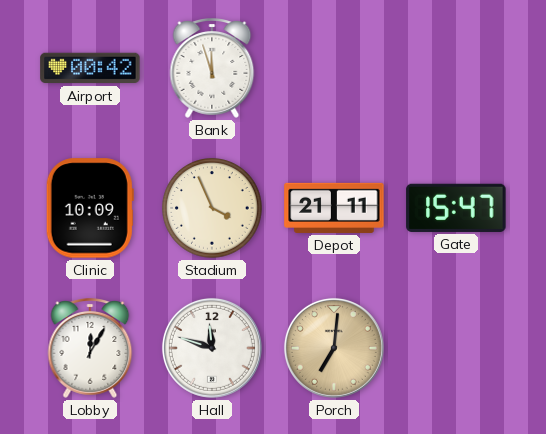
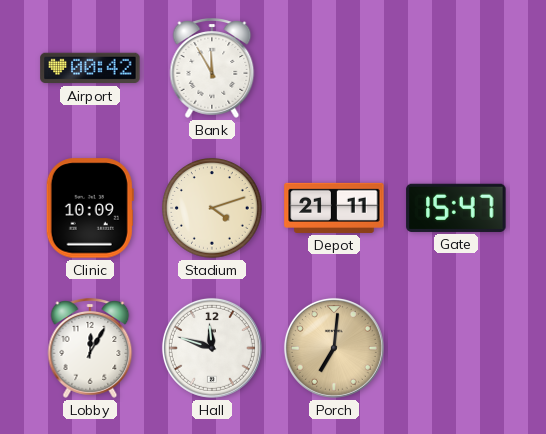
Bank: 11:57 -> 11:55 (212, 69)
Stadium: 3:56 -> 4:12 (212, 208)
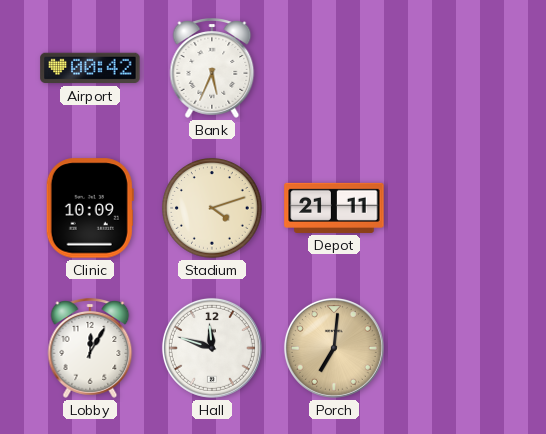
Bank: 11:55 -> 5:34 (212, 69)
Gate: 15:47 -> none (456, 208)
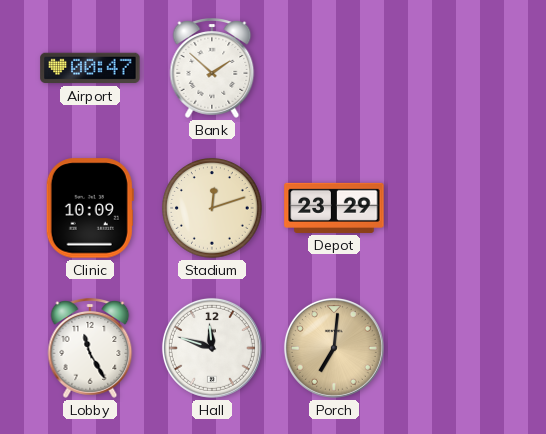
Airport: 00:42 -> 00:47 (90, 68)
Bank: 5:34 -> 1:52 (212, 69)
Stadium: 4:12 -> 12:12 (212, 208)
Depot: 21:11 -> 23:29 (334, 208)
Lobby: 12:05 -> 11:25 (90, 349)
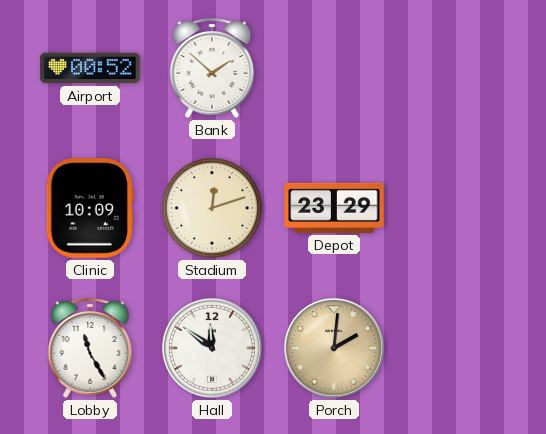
Airport: 00:47 -> 00:52 (90, 68)
Hall: 11:48 -> 11:51 (212, 348)
Porch: 7:01 -> 2:01 (334, 348)
